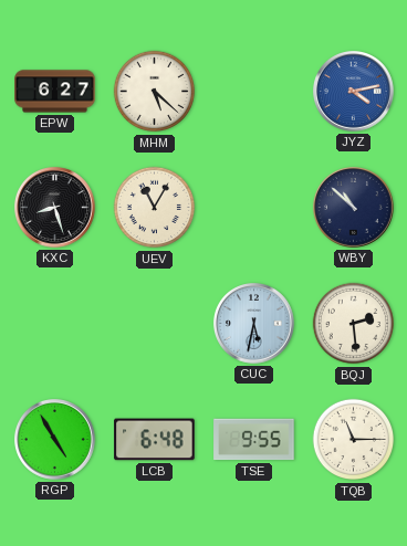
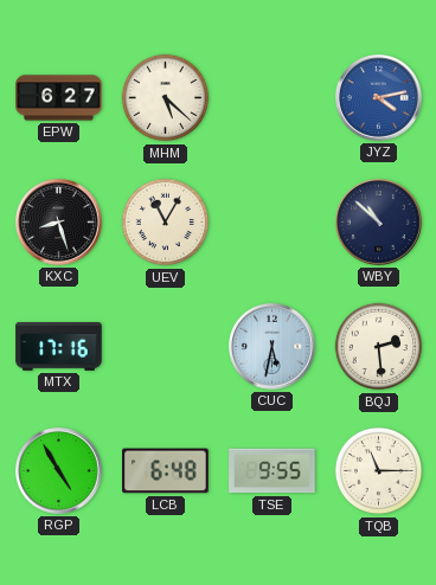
MTX: none -> 17:16 (59, 347)
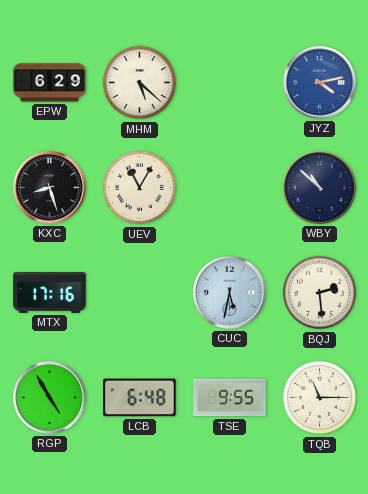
EPW: 6:27 -> 6:29 (50, 83)
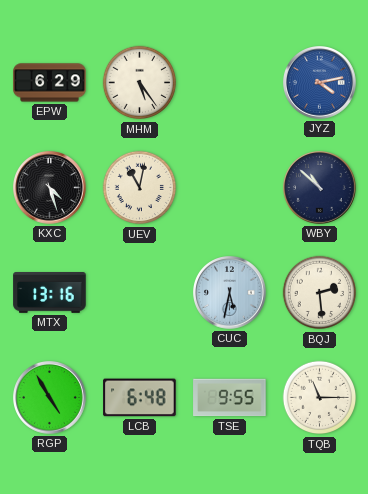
MHM: 5:22 -> 5:24 (140, 83)
KXC: 8:27 -> 4:27 (50, 188)
UEV: 11:05 -> 11:02 (140, 188)
MTX: 17:16 -> 13:16 (50, 293)
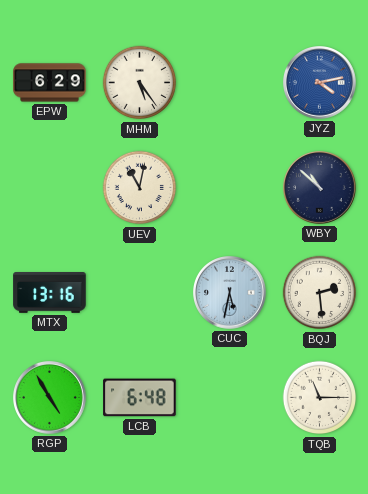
KXC: 4:27 -> none (50, 188)
TSE: 9:55 -> none (230, 398)
